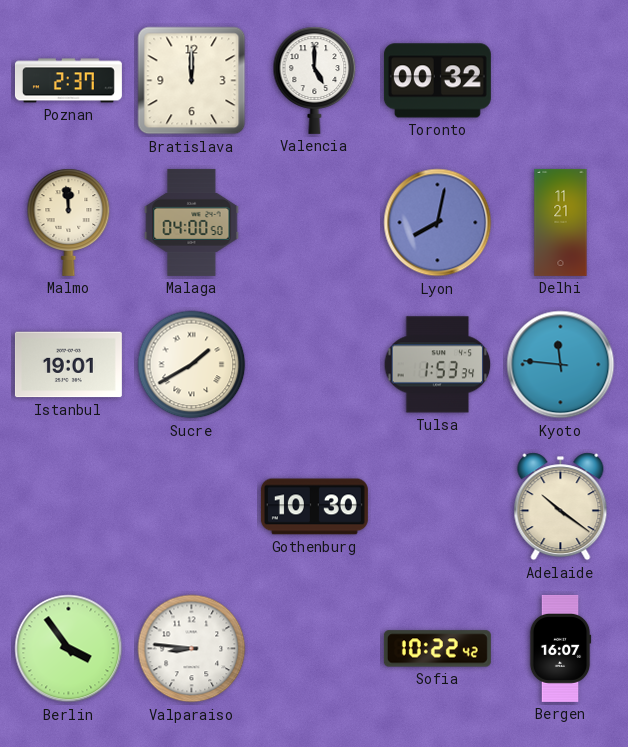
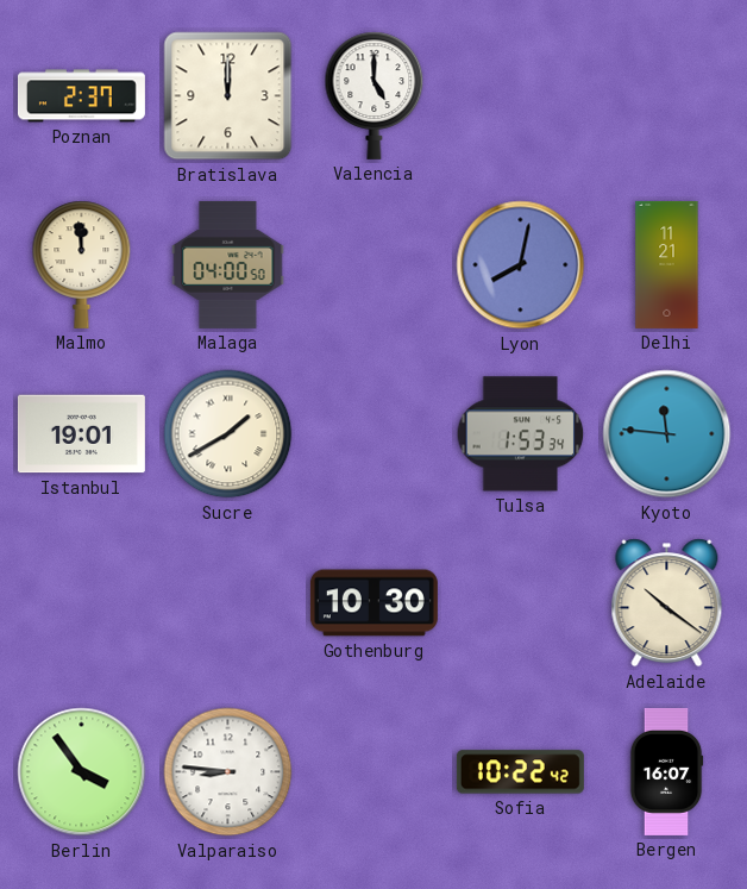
Toronto: 00:32 -> none (437, 81)
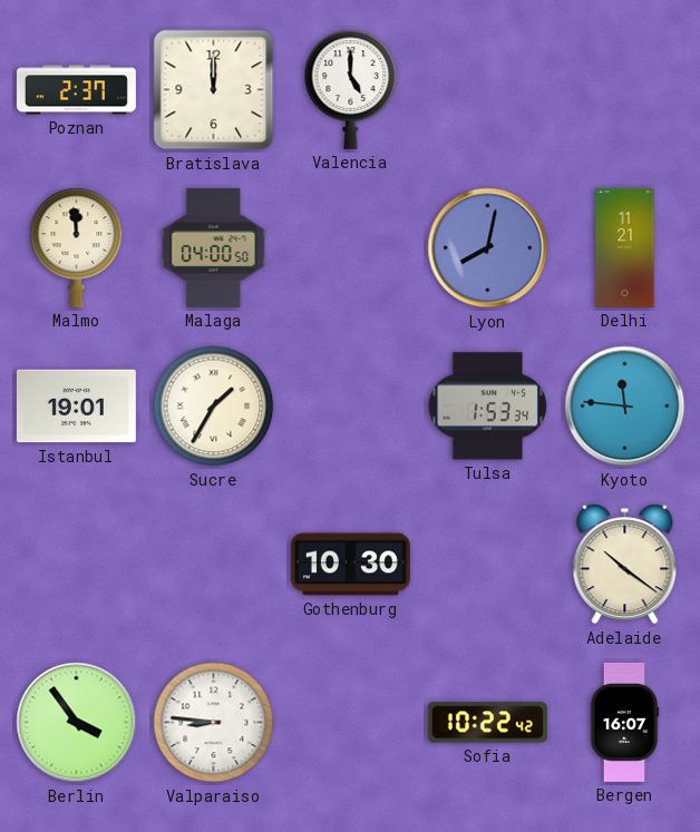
Sucre: 1:40 -> 1:35 (214, 407)
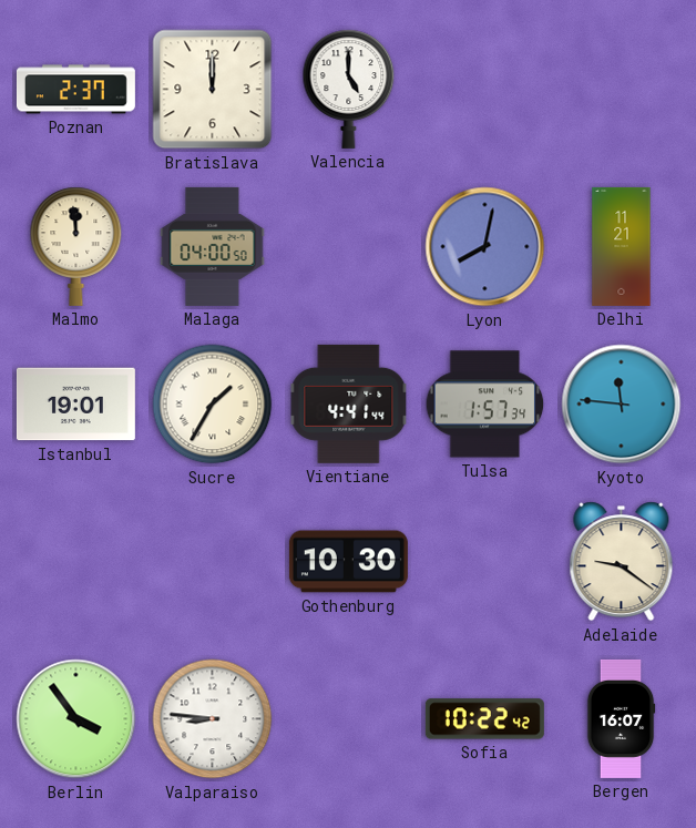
Vientiane: none -> 4:41 (349, 403)
Tulsa: 1:53 -> 1:57 (485, 405)
Adelaide: 10:21 -> 9:21 (622, 562)
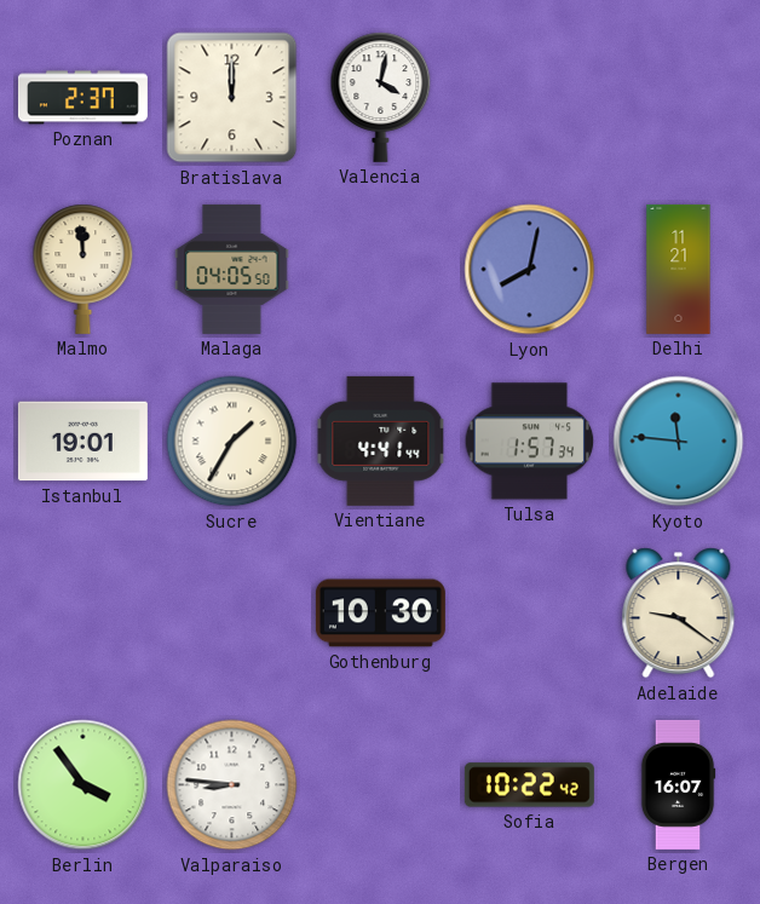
Valencia: 5:00 -> 4:02 (381, 97)
Malaga: 04:00 -> 04:05 (232, 269)
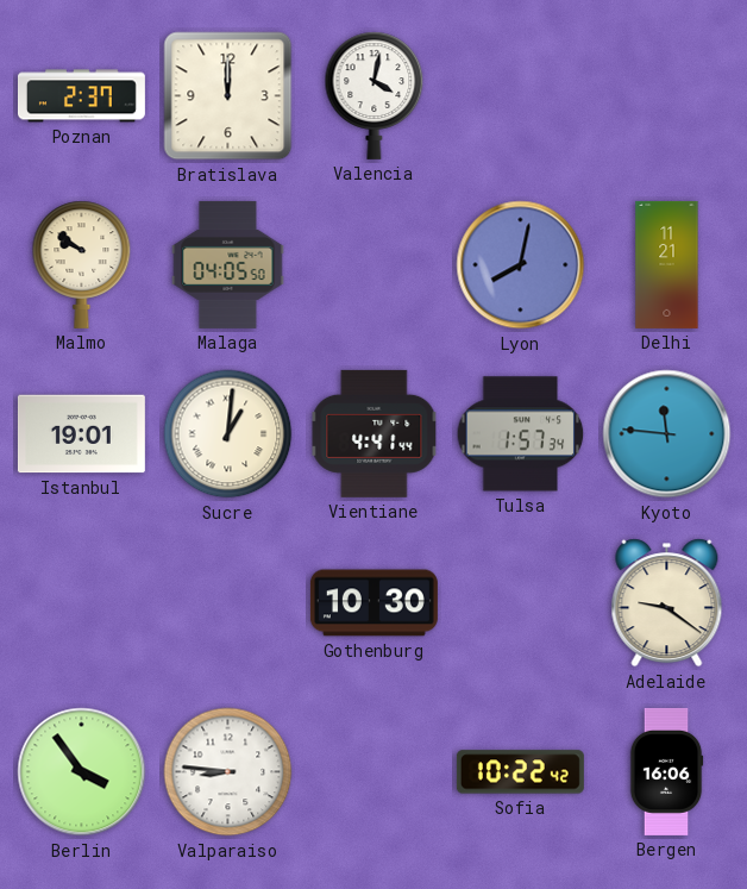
Malmo: 11:59 -> 9:51 (82, 264)
Sucre: 1:35 -> 1:01 (228, 434)
Bergen: 16:07 -> 16:06 (666, 771)
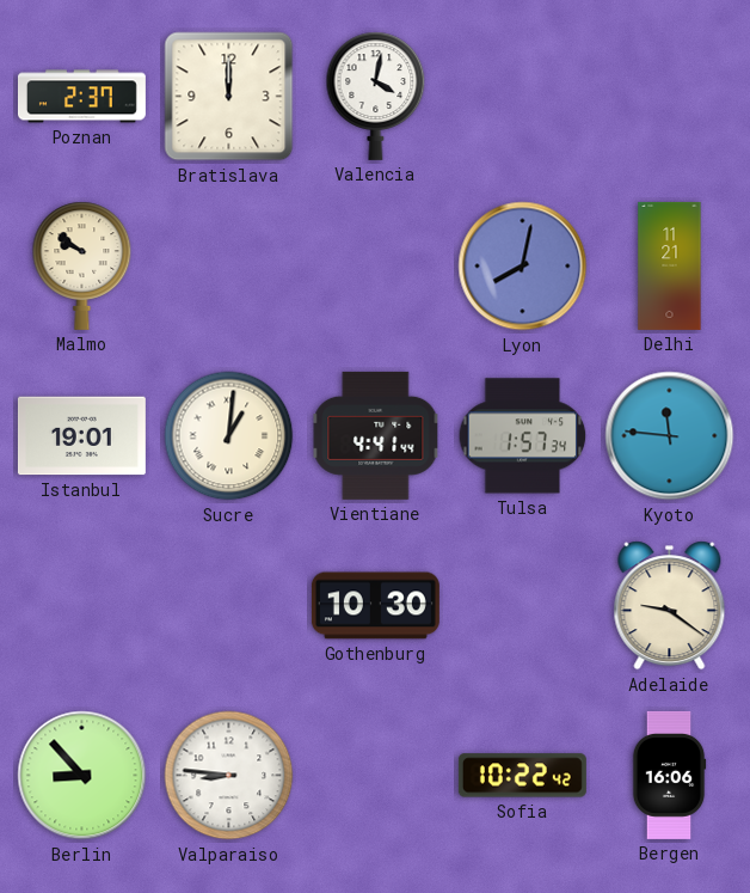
Malaga: 04:05 -> none (228, 264)
Berlin: 3:54 -> 8:53 (82, 776)
